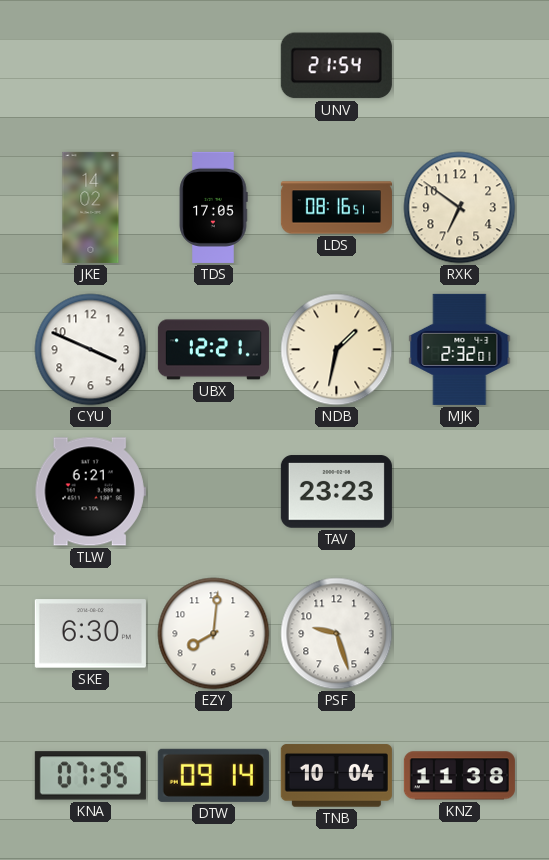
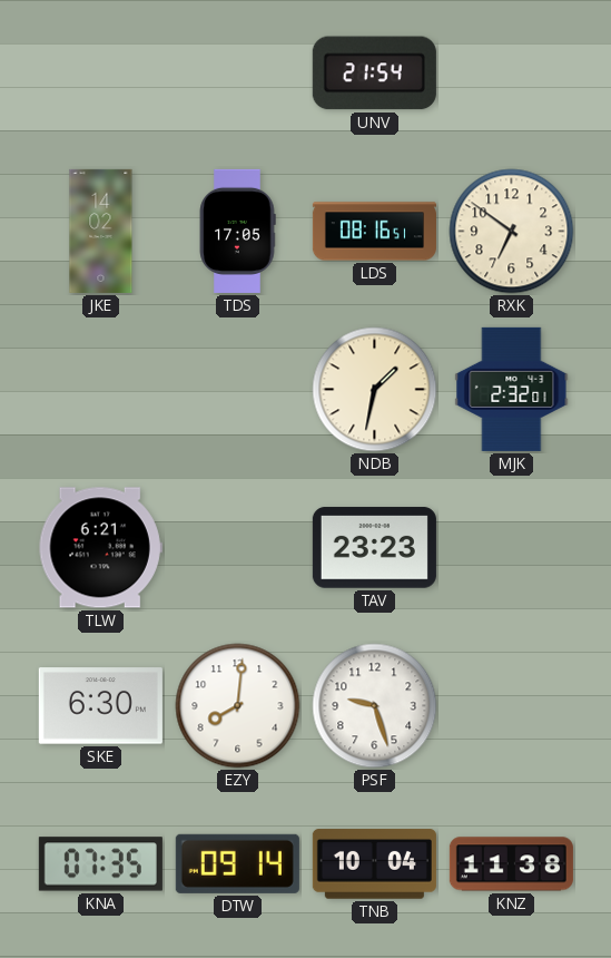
CYU: 3:49 -> none (91, 350)
UBX: 12:21 -> none (213, 350)
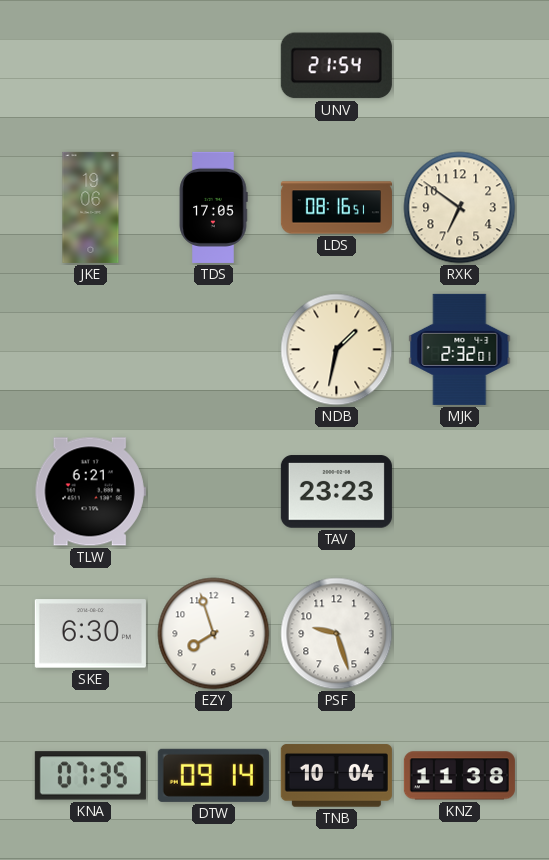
JKE: 14:02 -> 19:06 (91, 207)
EZY: 8:01 -> 7:57 (214, 634)
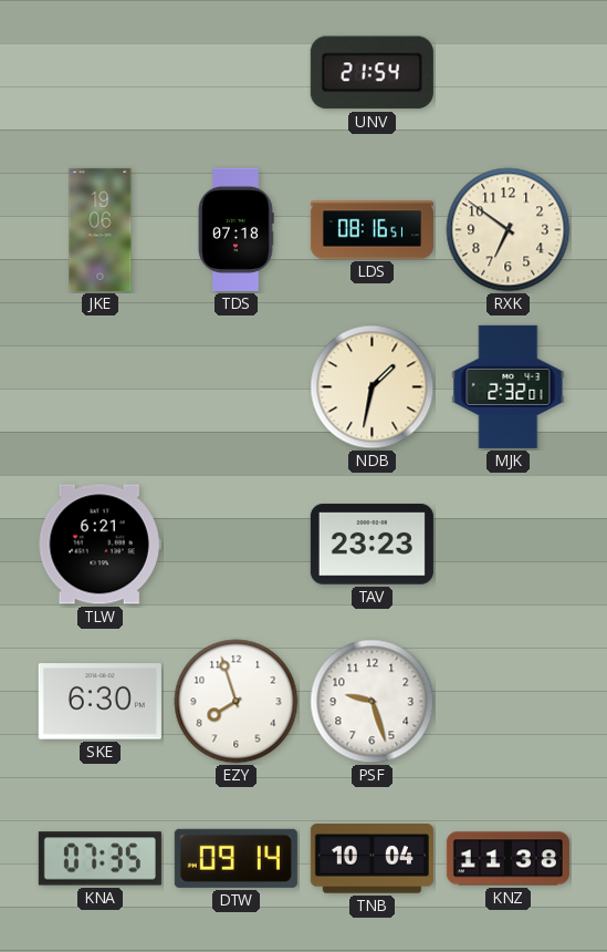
TDS: 17:05 -> 07:18 (236, 229)
